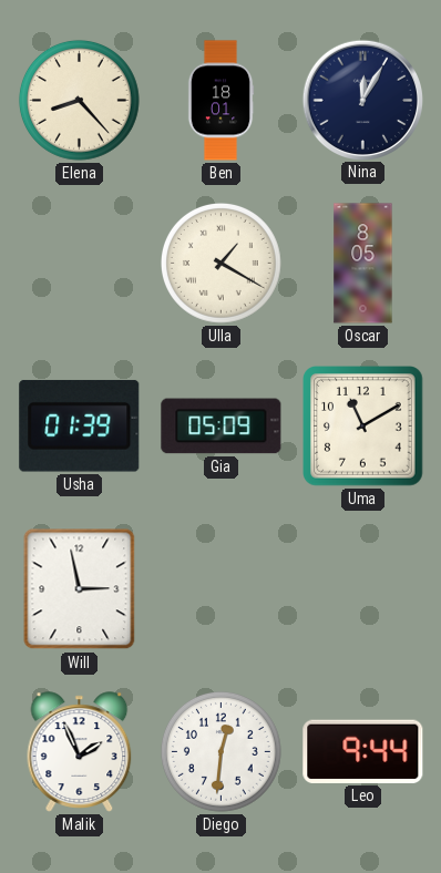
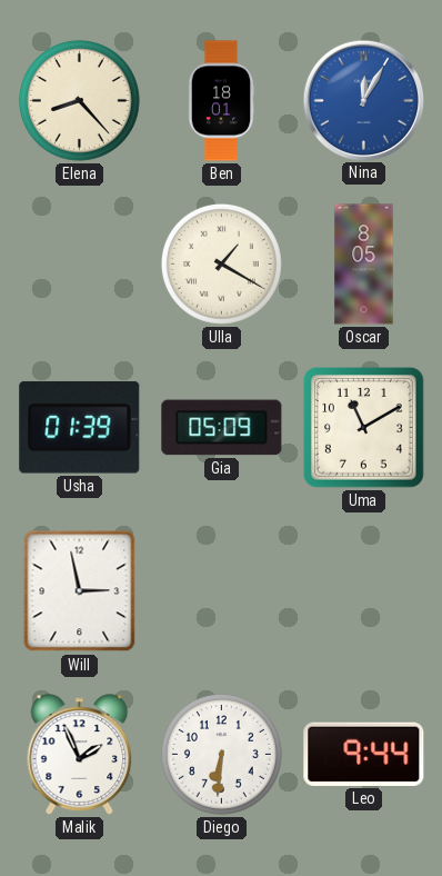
Nina dial: navy -> blue (363, 100)
Diego: 12:31 -> 6:31 (222, 755)
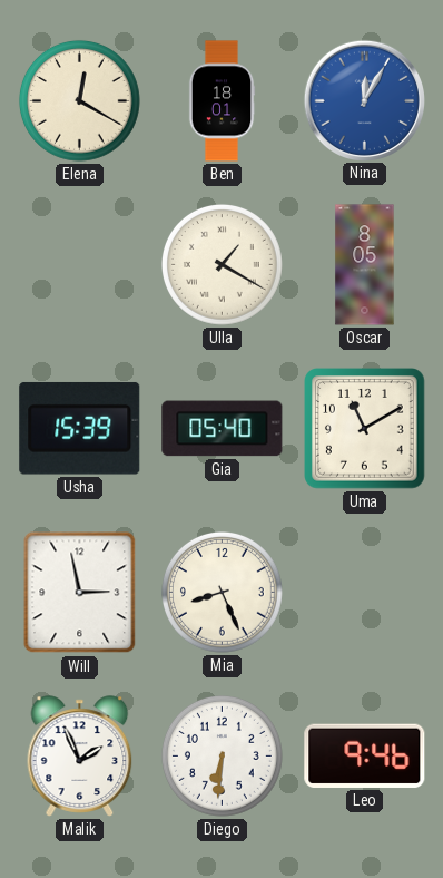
Elena: 8:23 -> 12:20 (80, 101)
Usha: 01:39 -> 15:39 (80, 428)
Gia: 05:09 -> 05:40 (223, 429)
Mia: none -> 8:26 (223, 593)
Leo: 9:44 -> 9:46 (365, 755)
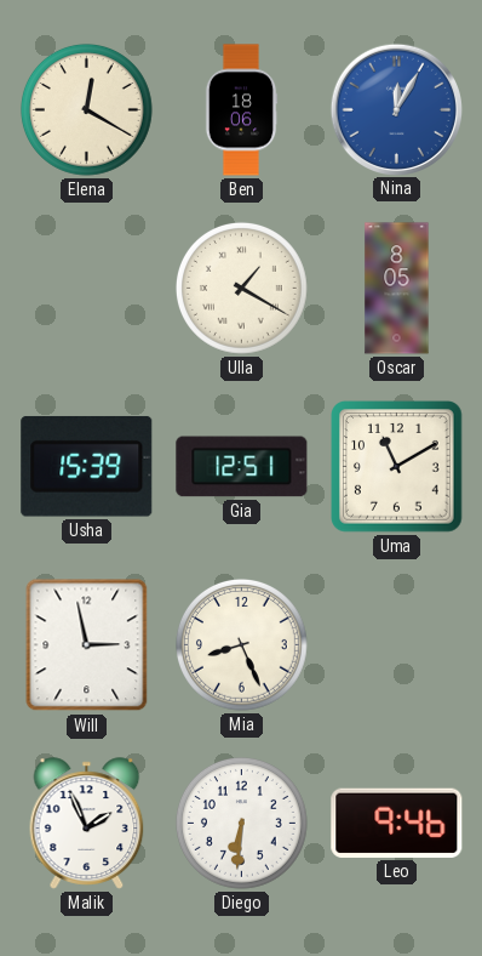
Ben: 18:01 -> 18:06 (241, 110)
Gia: 05:40 -> 12:51 (242, 467)
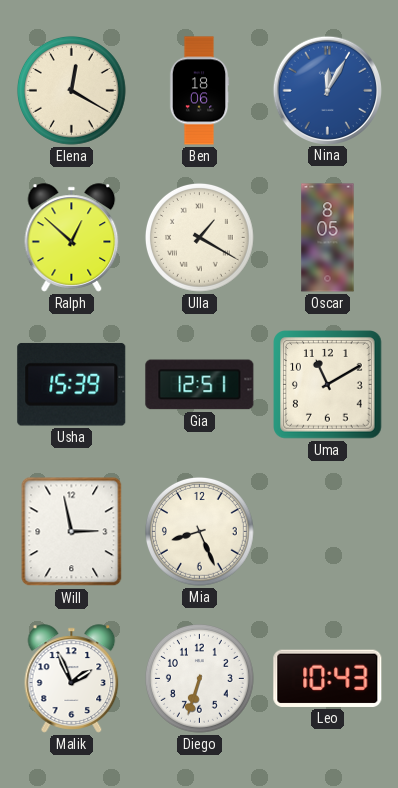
Ralph: none -> 12:52 (72, 238)
Diego: 6:31 -> 6:33 (200, 679)
Leo: 9:46 -> 10:43 (328, 678)
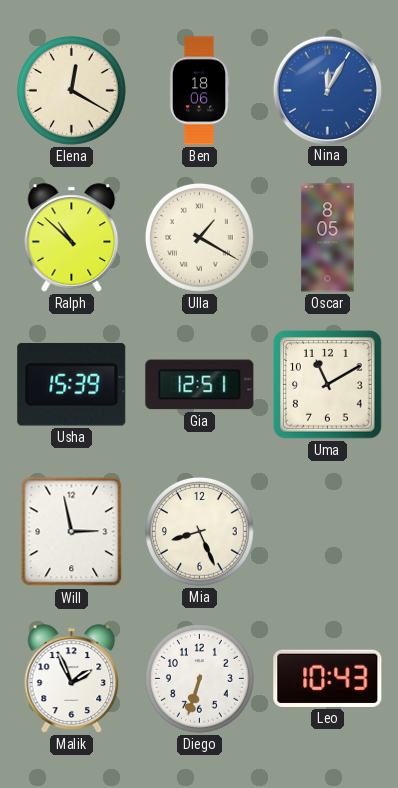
Ralph: 12:52 -> 10:52 (72, 238)
